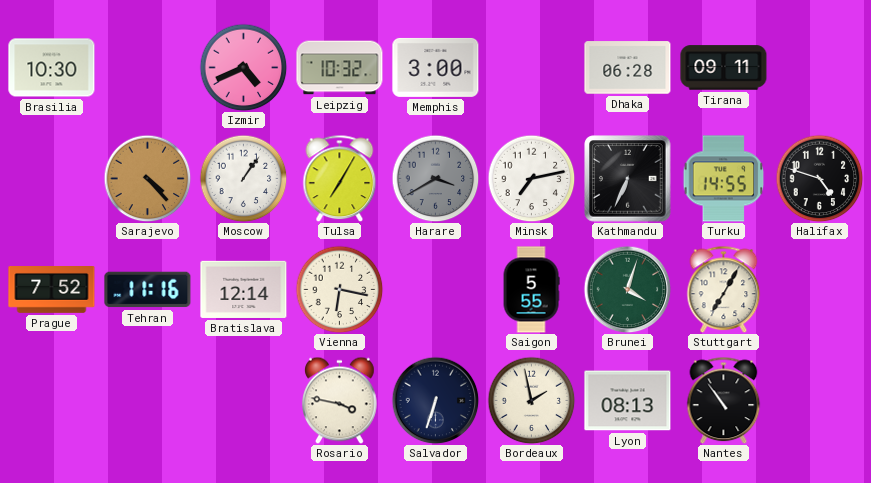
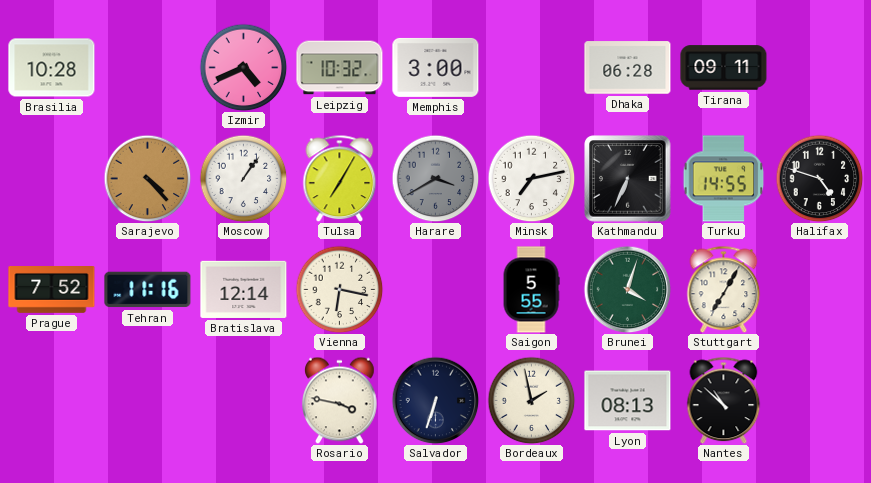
Brasilia: 10:30 -> 10:28 (52, 68)
Nantes: 10:54 -> 10:52 (724, 400)
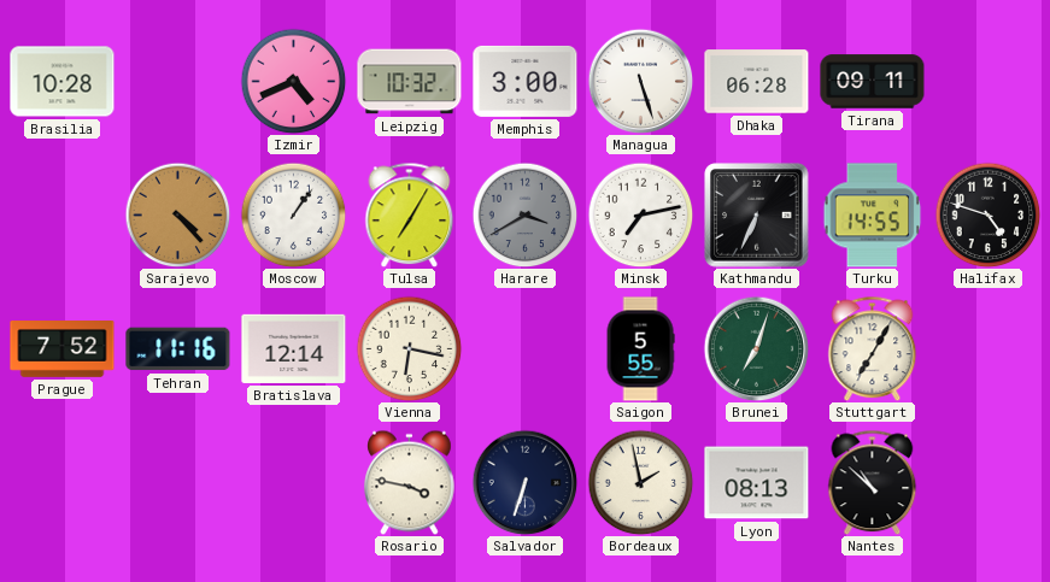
Managua: none -> 5:27 (640, 81)
Brunei: 4:03 -> 7:03 (756, 348)
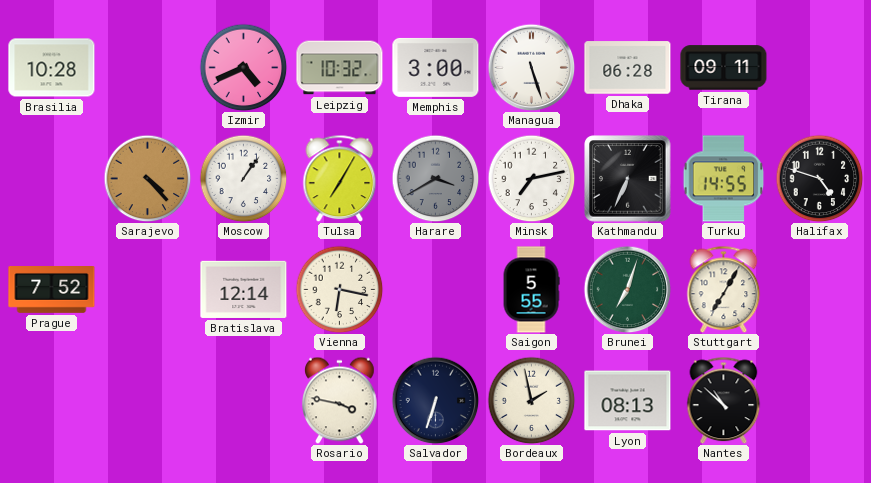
Tehran: 11:16 -> none (178, 349)
